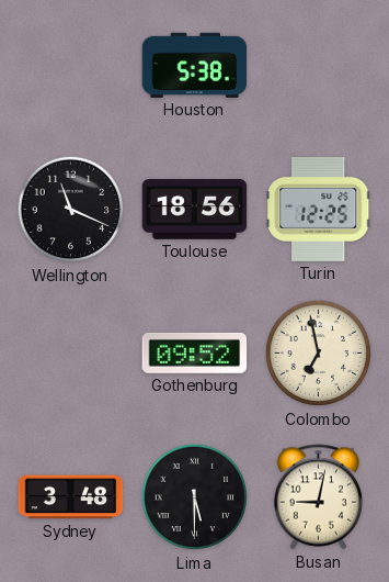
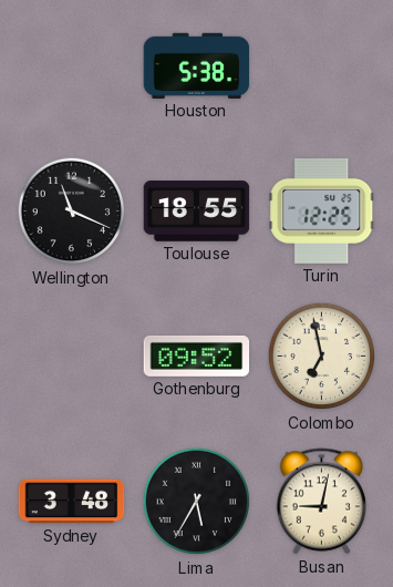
Toulouse: 18:56 -> 18:55 (197, 212)
Lima: 5:30 -> 5:35 (197, 502)
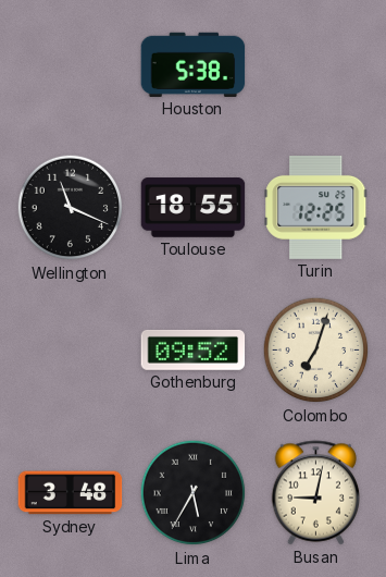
Colombo: 6:58 -> 7:03 (316, 351)
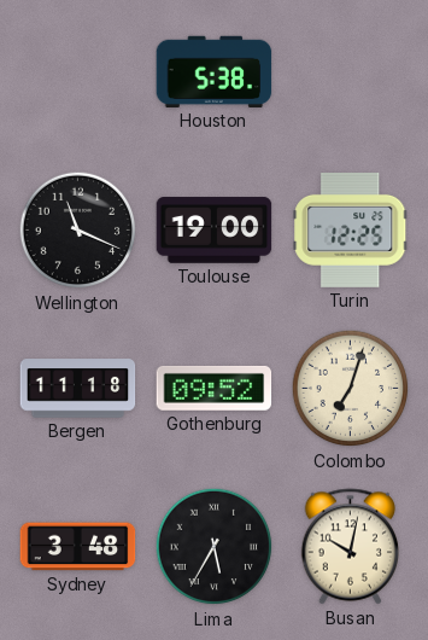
Toulouse: 18:55 -> 19:00 (215, 231)
Bergen: none -> 11:18 (78, 389)
Busan: 9:02 -> 10:02 (351, 547)
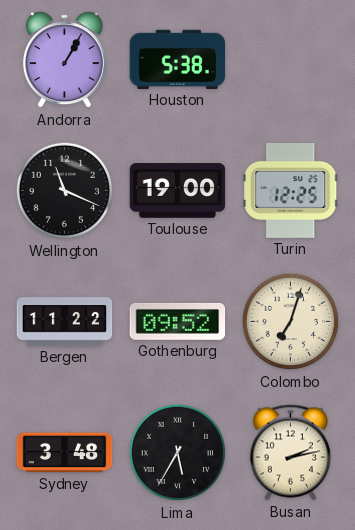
Andorra: none -> 1:05 (64, 60)
Bergen: 11:18 -> 11:22 (65, 322)
Busan: 10:02 -> 2:13 (291, 453)
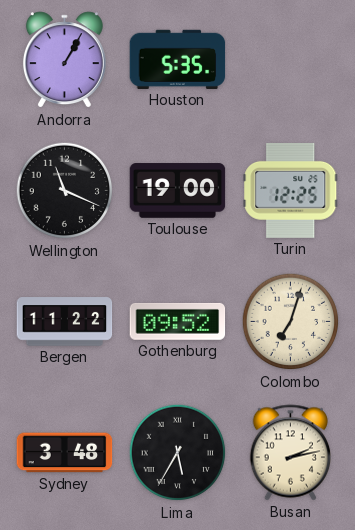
Houston: 5:38 -> 5:35 (178, 59)
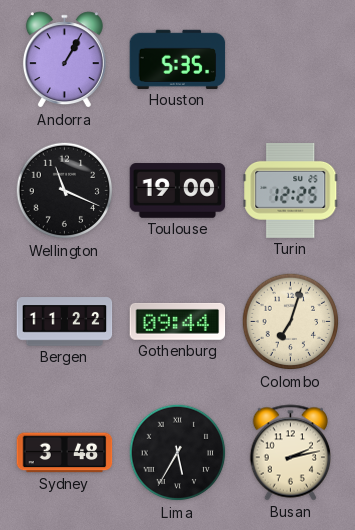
Gothenburg: 09:52 -> 09:44 (178, 321)
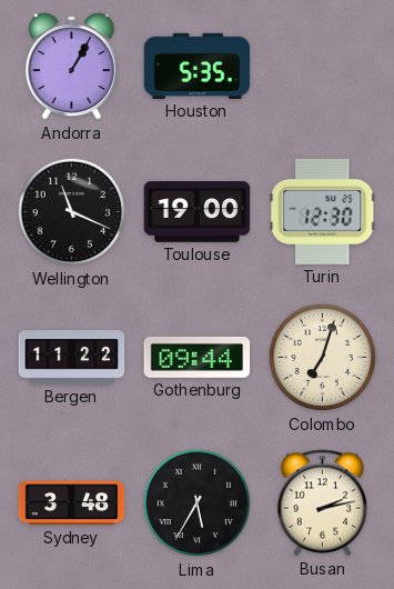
Turin: 12:25 -> 12:30 (323, 211)
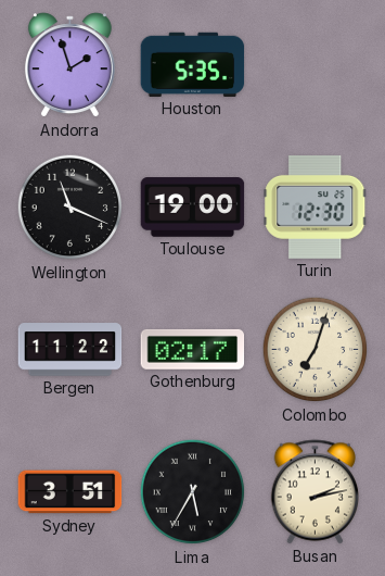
Andorra: 1:05 -> 1:57 (69, 65)
Gothenburg: 09:44 -> 02:17 (193, 349)
Sydney: 3:48 -> 3:51 (70, 492)
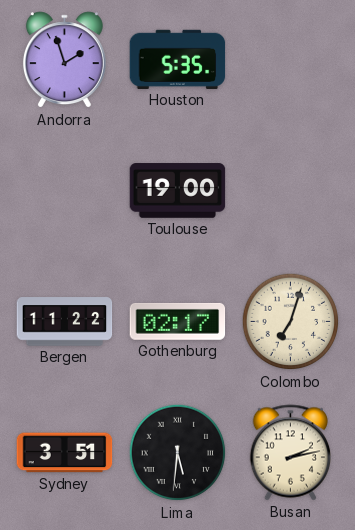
Wellington: 11:19 -> none (70, 208)
Turin: 12:30 -> none (316, 206)
Lima: 5:35 -> 5:31 (178, 453)
